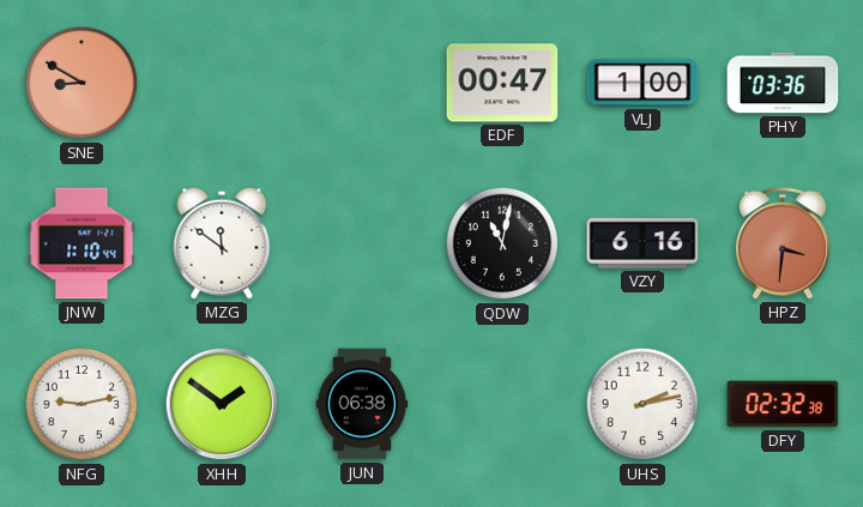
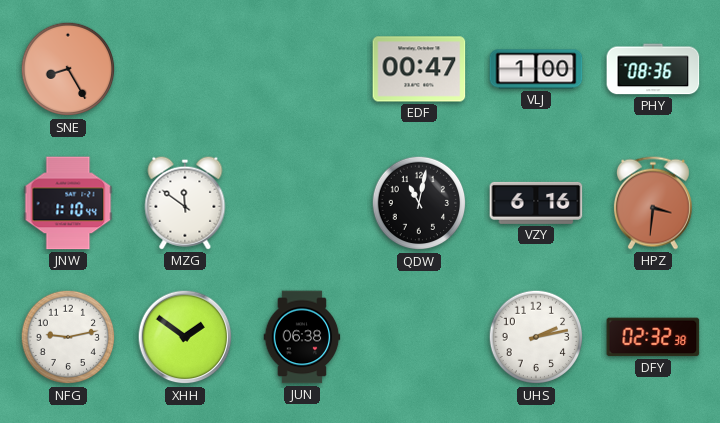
SNE: 8:50 -> 8:25 (68, 69)
PHY: 03:36 -> 08:36 (653, 69)
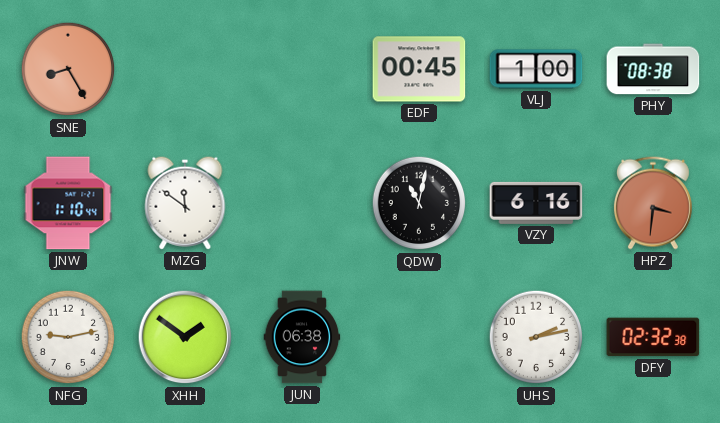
EDF: 00:47 -> 00:45 (419, 69)
PHY: 08:36 -> 08:38 (653, 69)
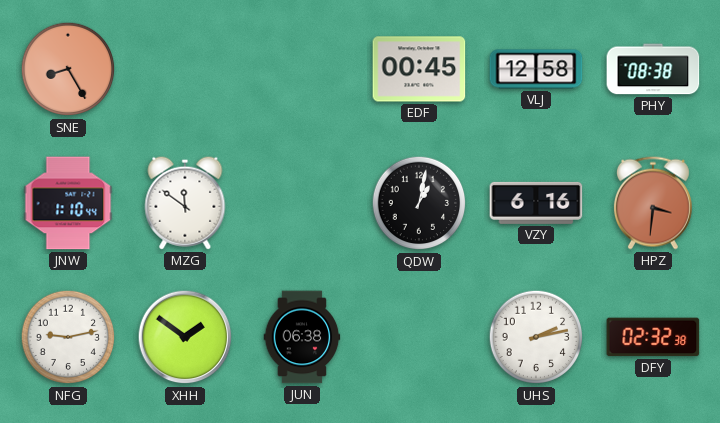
VLJ: 1:00 -> 12:58 (536, 69)
QDW: 11:02 -> 1:02 (419, 203)
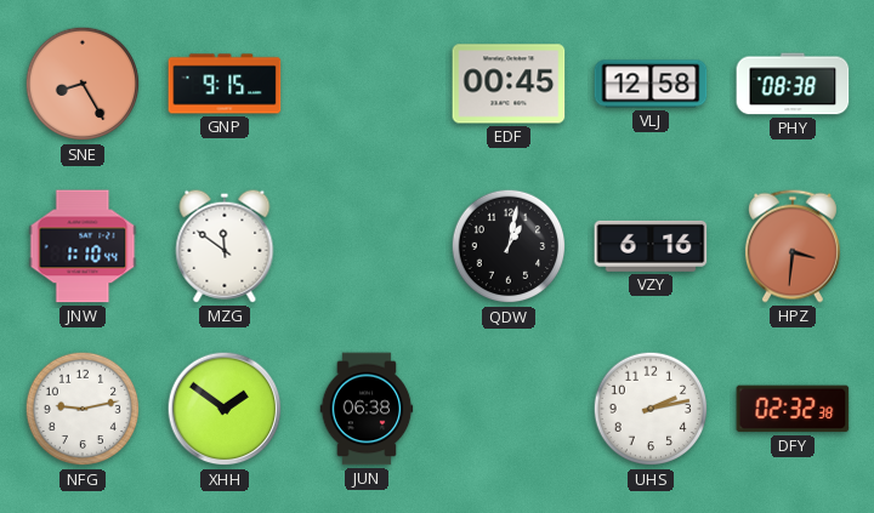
GNP: none -> 9:15 (225, 84)
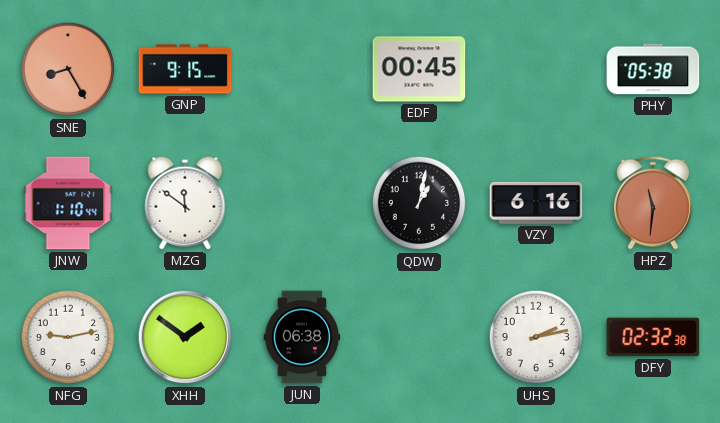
VLJ: 12:58 -> none (651, 84)
PHY: 08:38 -> 05:38 (653, 69)
HPZ: 3:31 -> 11:31 (653, 203)
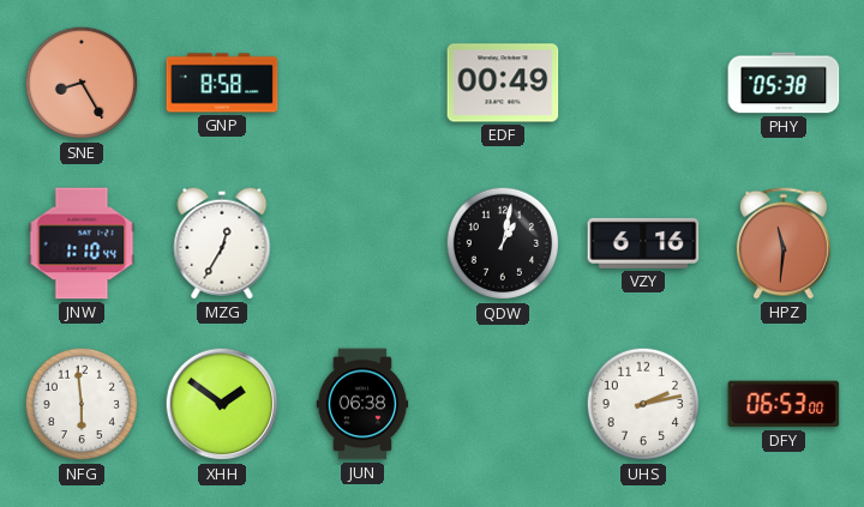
GNP: 9:15 -> 8:58 (222, 83)
EDF: 00:45 -> 00:49 (503, 83)
MZG: 11:51 -> 12:35 (222, 243)
NFG: 9:13 -> 5:59 (82, 404)
DFY: 02:32 -> 06:53 (784, 404)
